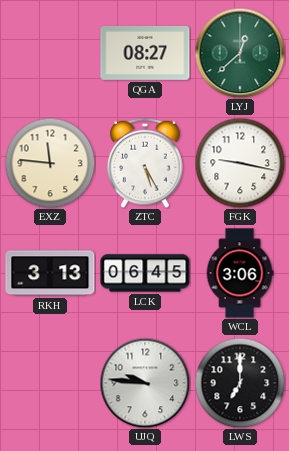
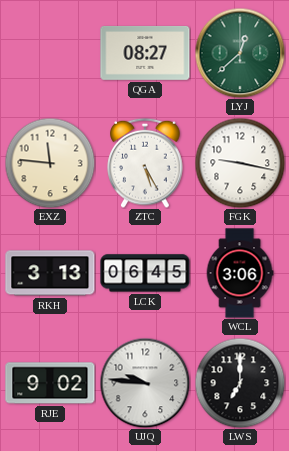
RJE: none -> 9:02 (50, 383)
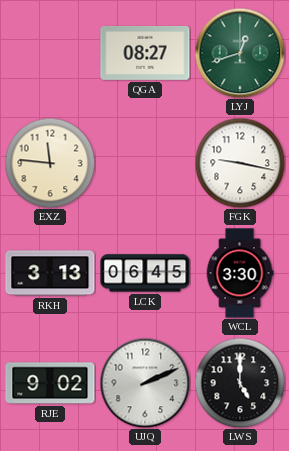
LYJ: 12:38 -> 12:42 (240, 53)
ZTC: 5:25 -> none (145, 163)
WCL: 3:06 -> 3:30 (240, 273)
UJQ: 9:46 -> 2:11 (145, 383)
LWS: 7:00 -> 5:00 (240, 383)
